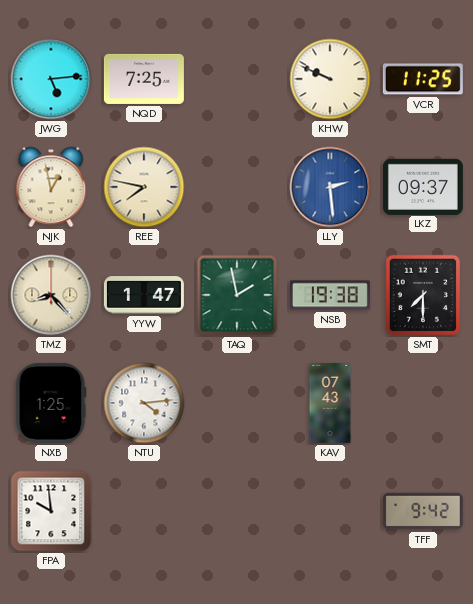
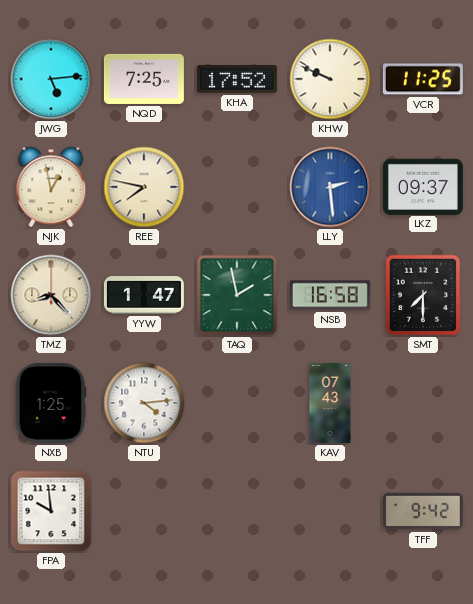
KHA: none -> 17:52 (237, 79)
NSB: 19:38 -> 16:58 (330, 295)
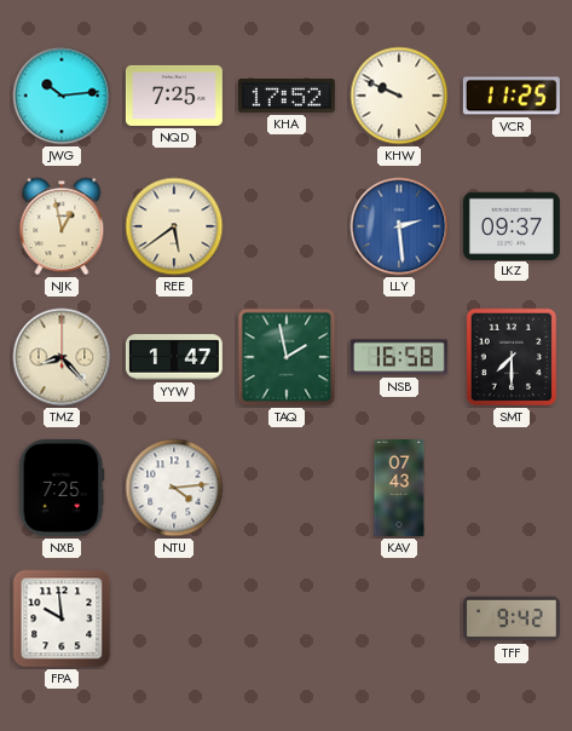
JWG: 5:14 -> 10:14 (62, 96)
REE: 7:47 -> 5:39 (174, 226)
NXB: 1:25 -> 7:25 (62, 488)
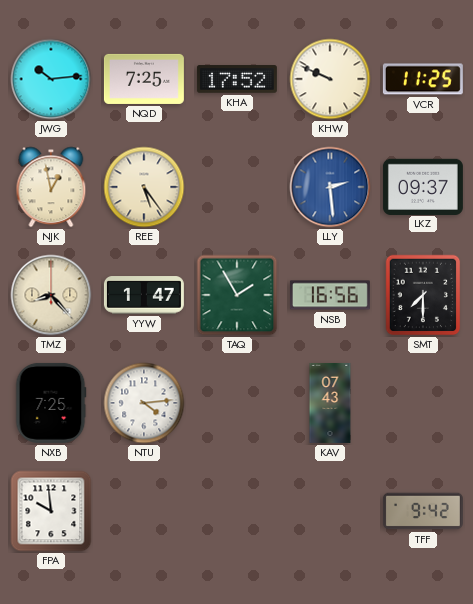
REE: 5:39 -> 5:24 (144, 187)
TAQ: 1:58 -> 1:55 (237, 295)
NSB: 16:58 -> 16:56 (330, 295)
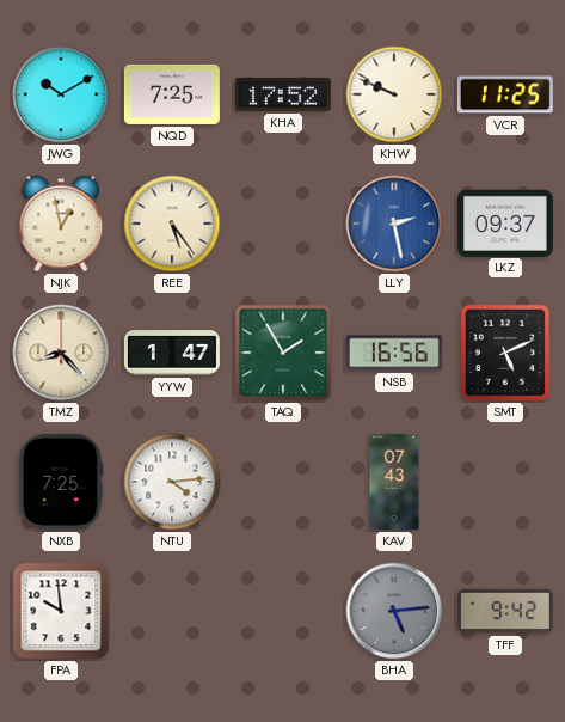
JWG: 10:14 -> 10:10 (61, 94)
LLY: 2:29 -> 2:28 (394, 224)
SMT: 7:30 -> 5:11 (505, 353)
BHA: none -> 5:14 (394, 611)
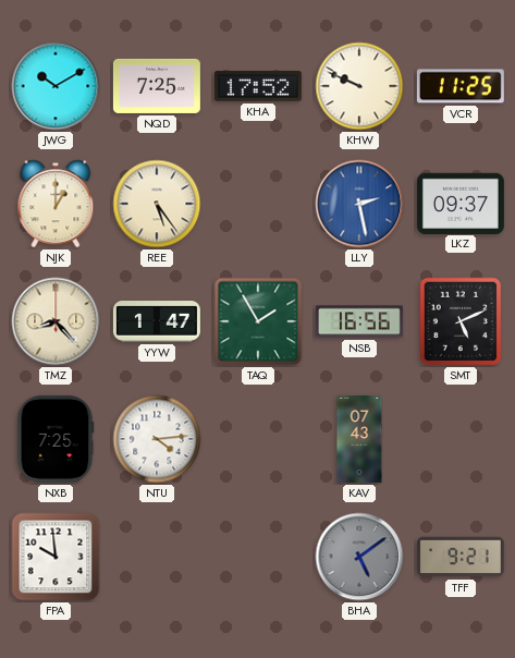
NJK: 12:58 -> 1:00 (56, 204)
BHA: 5:14 -> 5:09 (359, 557)
TFF: 9:42 -> 9:21 (461, 557)
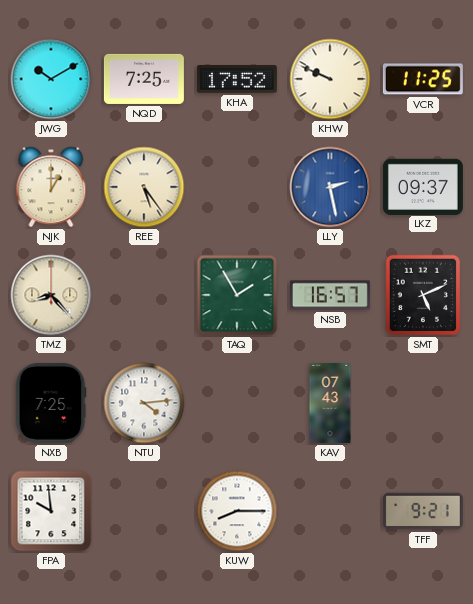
YYW: 1:47 -> none (157, 321)
NSB: 16:56 -> 16:57 (330, 295)
KUW: none -> 8:15 (237, 511)
BHA: 5:09 -> none (359, 557)
